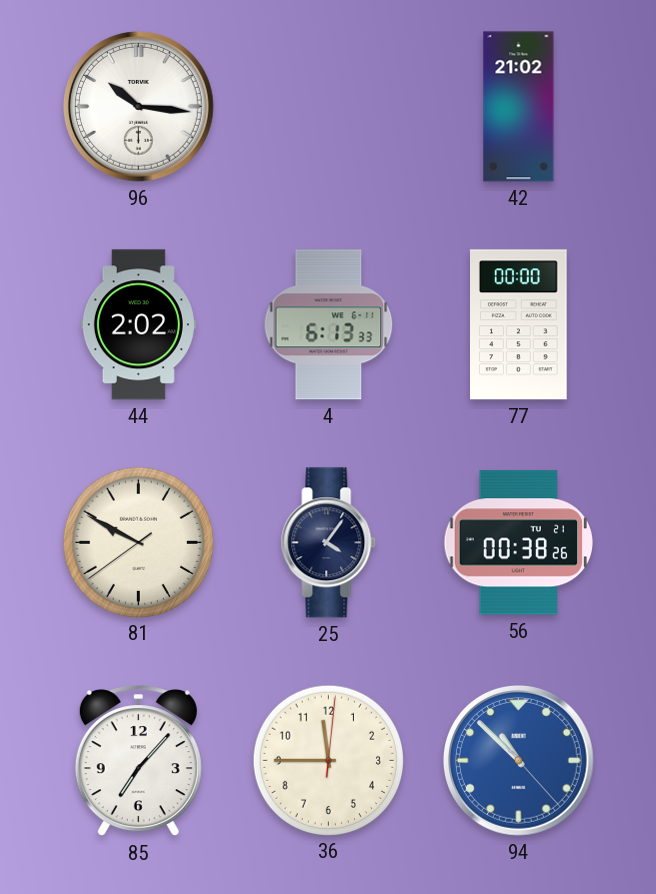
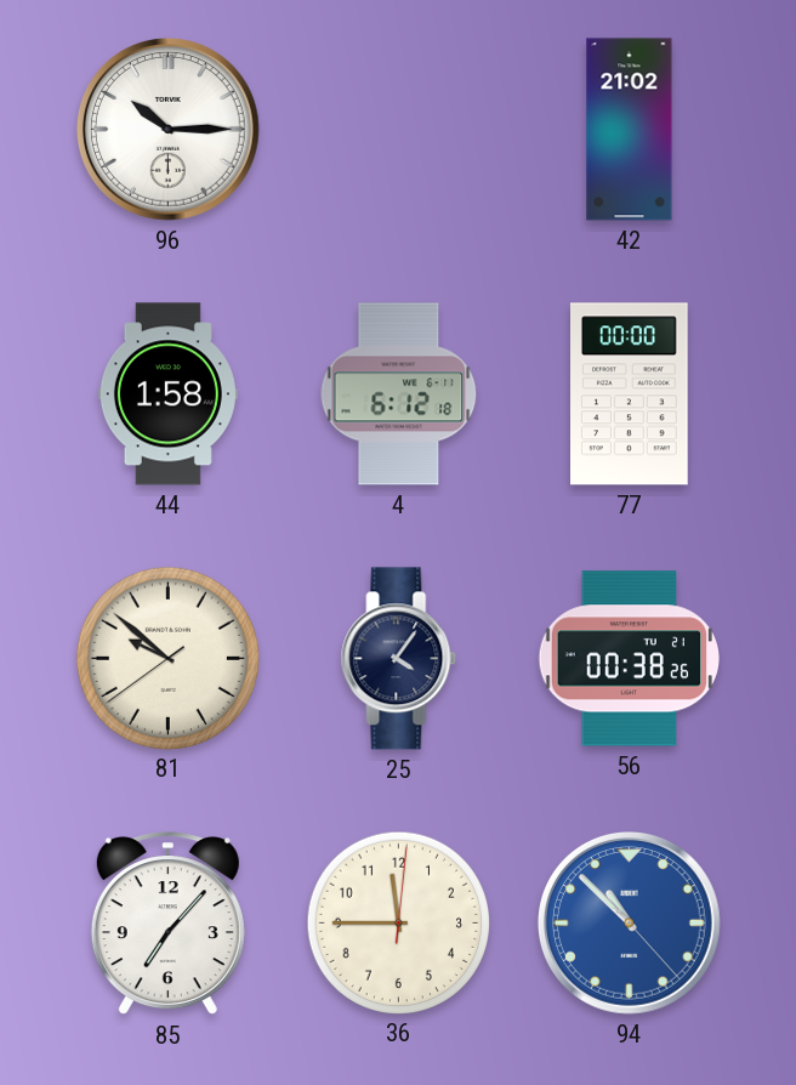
96: 10:16 -> 10:15 (169, 130)
44: 2:02 -> 1:58 (167, 394)
4: 6:13 -> 6:12 (399, 394)
81: 9:49 -> 9:51 (167, 658)
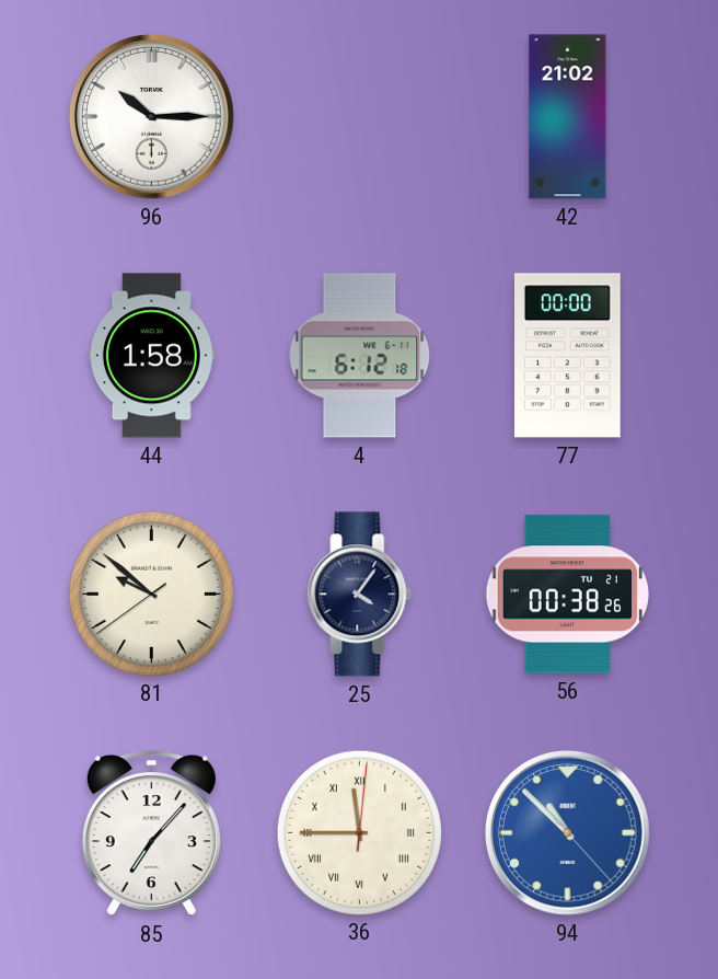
36 numerals: Arabic -> Roman (359, 832)
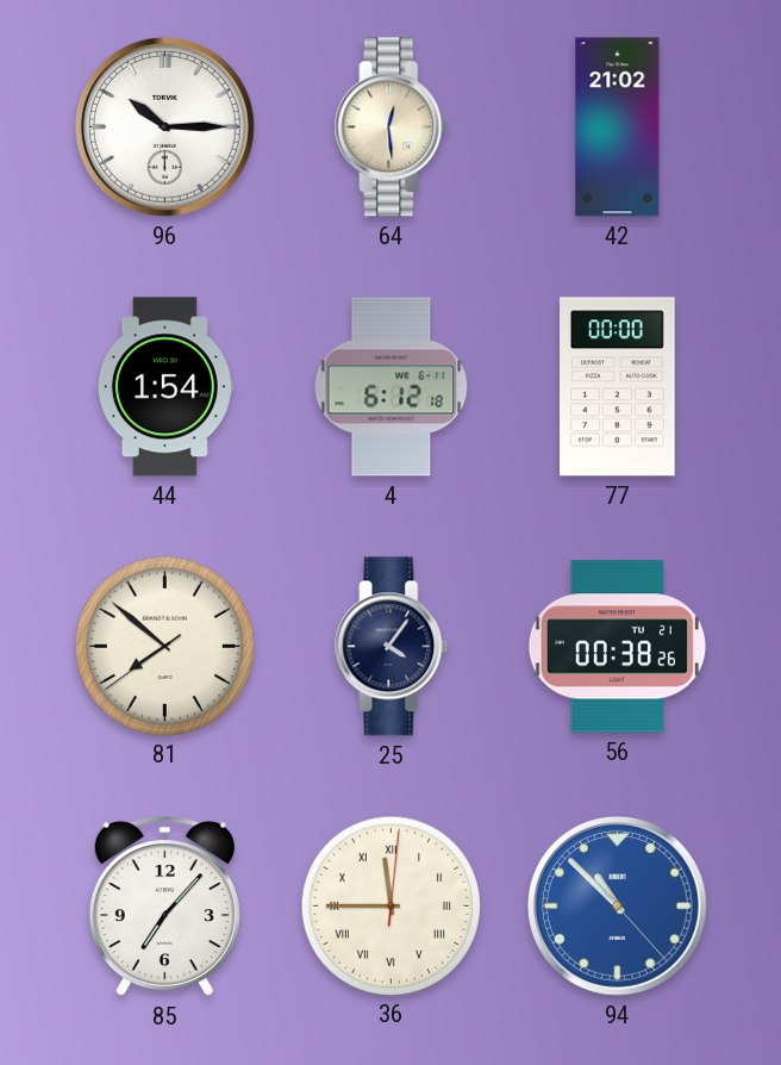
64: none -> 12:29 (392, 127)
44: 1:58 -> 1:54 (164, 387)
81: 9:51 -> 7:51 (164, 646)
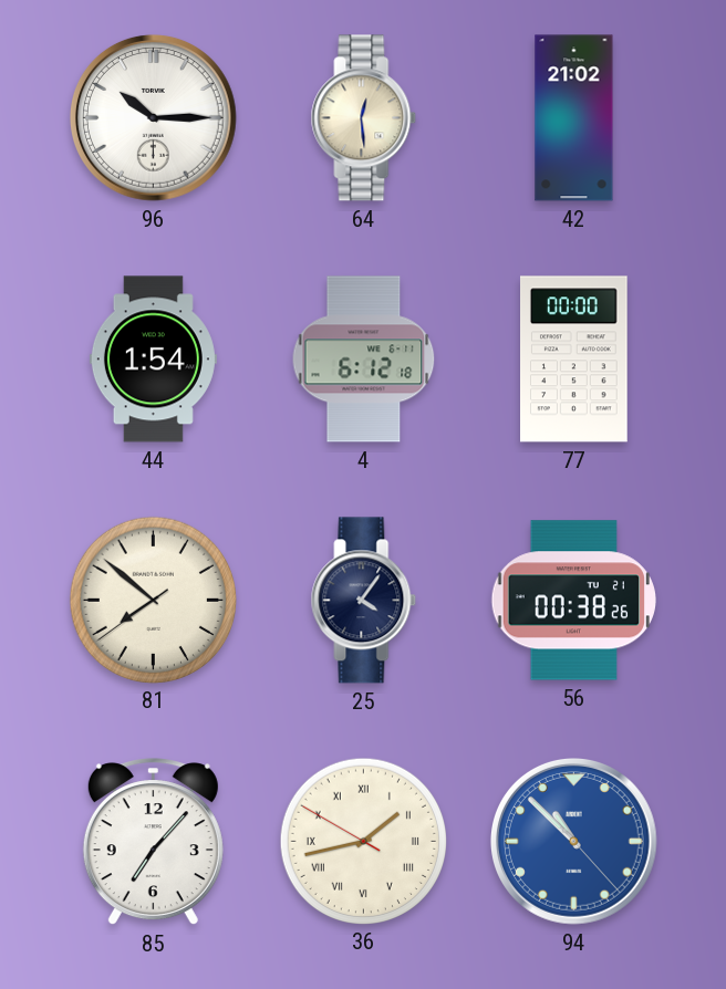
36: 11:45 -> 1:42 (363, 841)
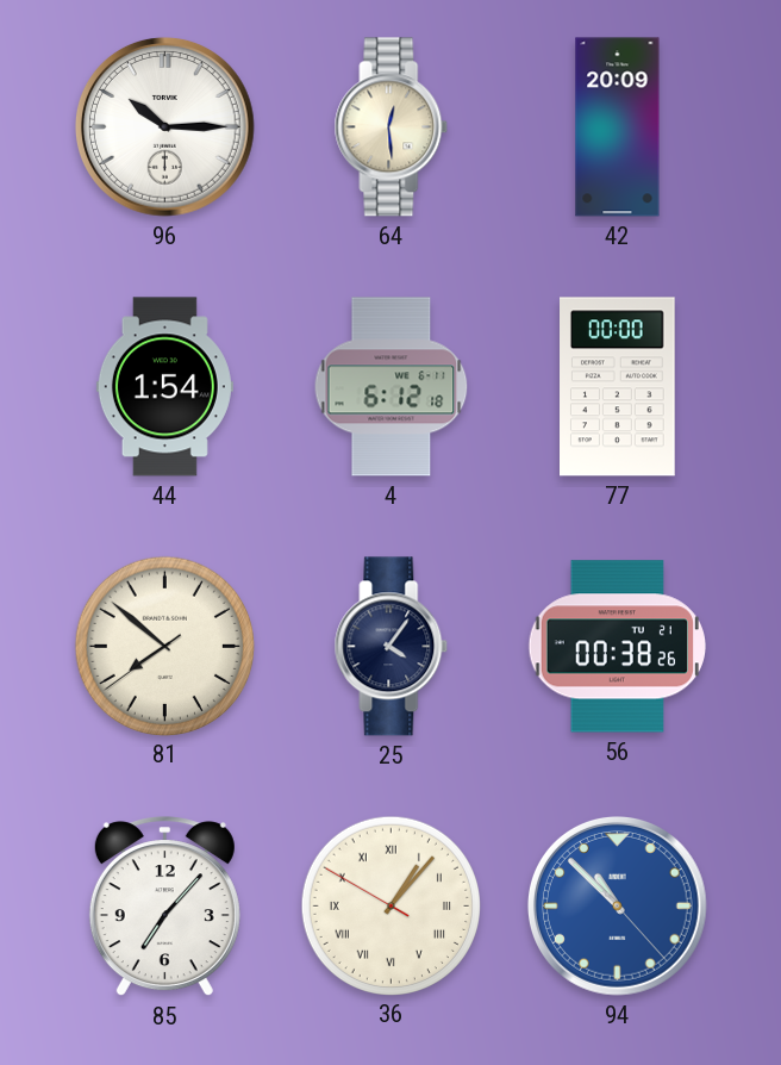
42: 21:02 -> 20:09 (618, 127)
36: 1:42 -> 1:06 (390, 905)
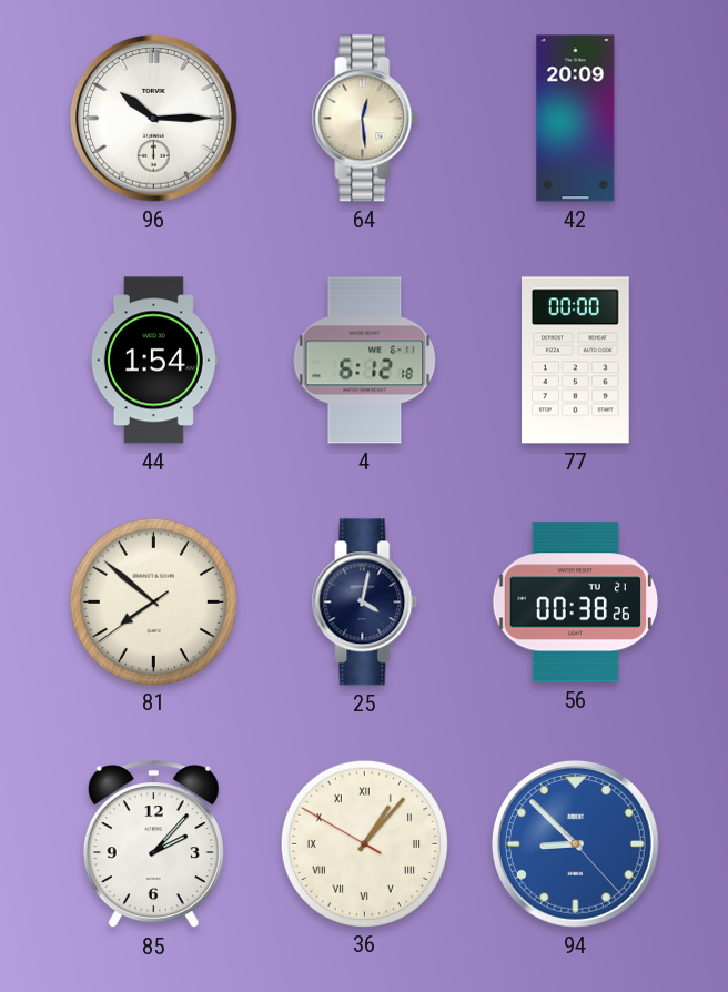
25: 4:06 -> 4:02 (365, 603)
85: 7:07 -> 2:07 (153, 844)
94: 10:52 -> 8:52 (576, 844)
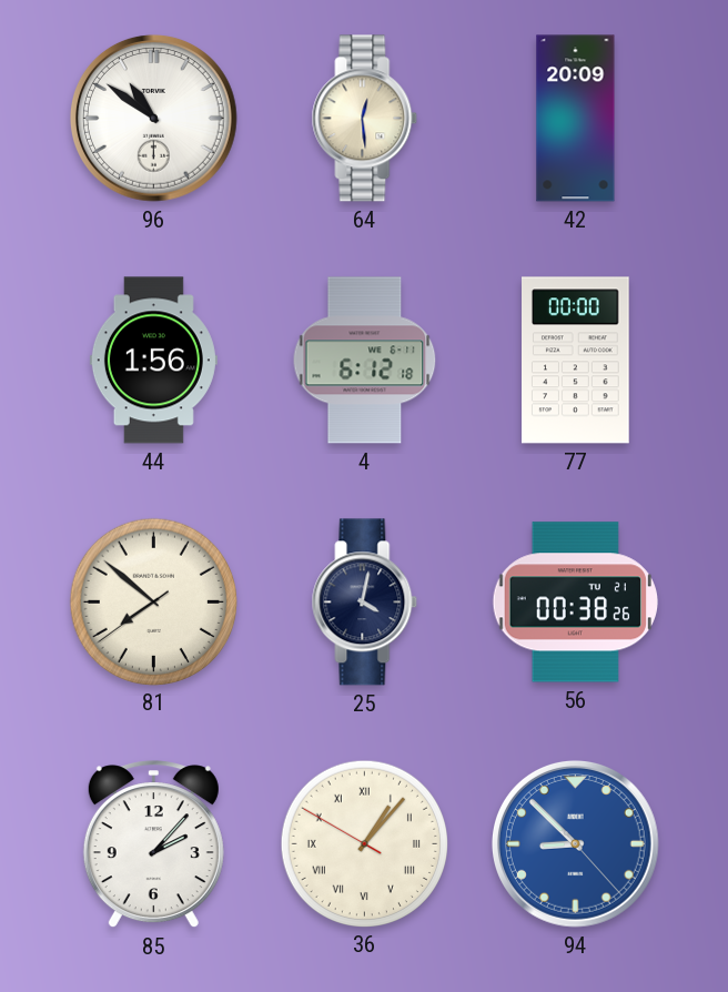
96: 10:15 -> 10:51 (154, 119)
44: 1:54 -> 1:56 (153, 361)
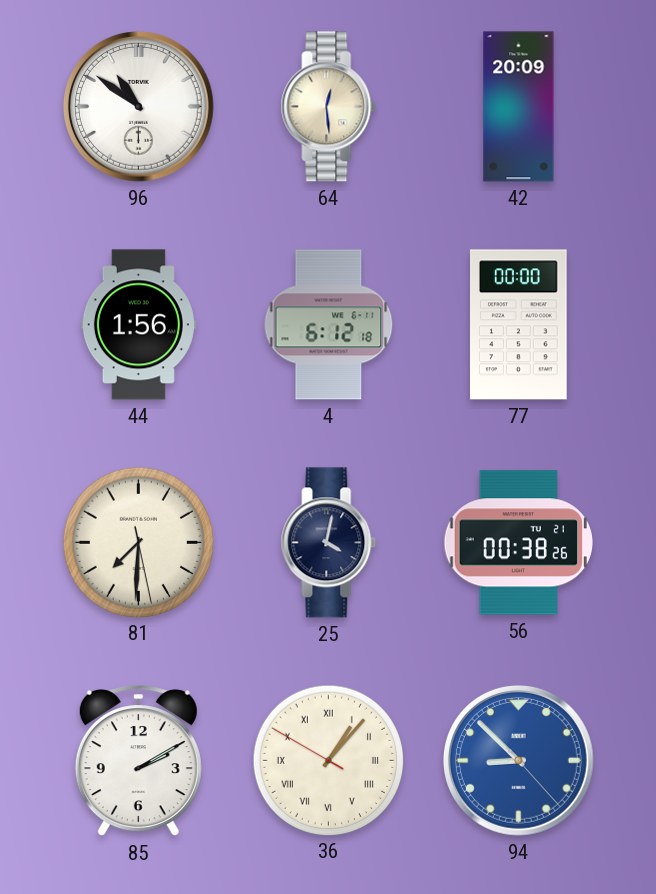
81: 7:51 -> 7:30 (138, 542)
85: 2:07 -> 2:10 (138, 761)
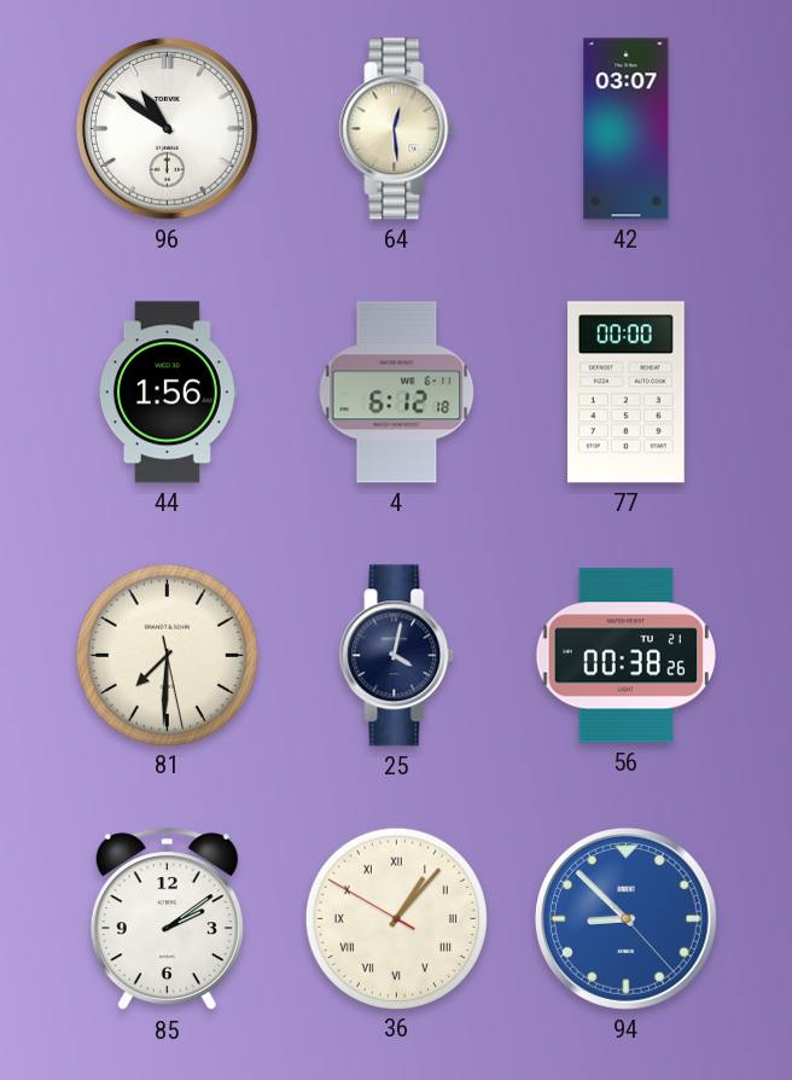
42: 20:09 -> 03:07 (627, 129)
85: 2:10 -> 2:09 (167, 919)
